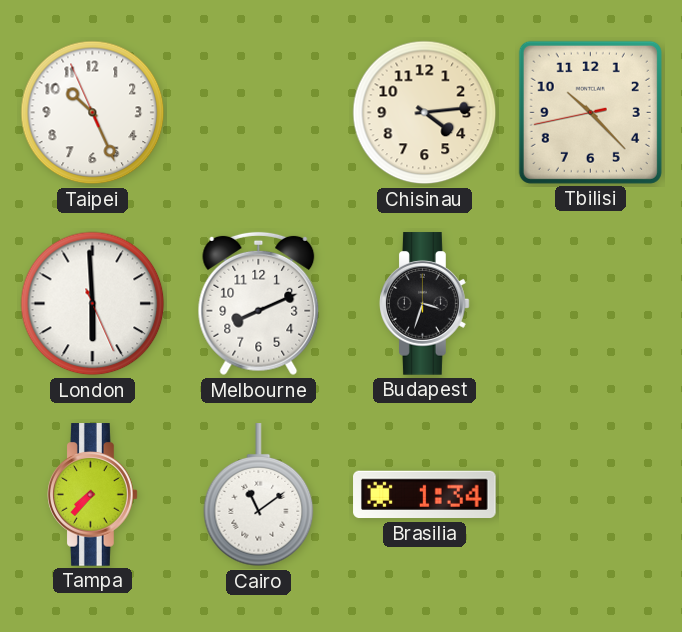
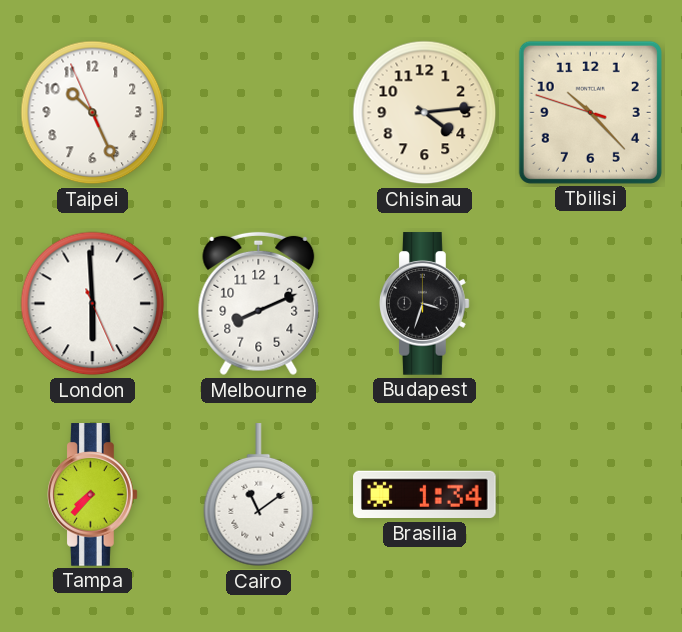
Tbilisi: 10:22:43 -> 10:22:48 (590, 112)
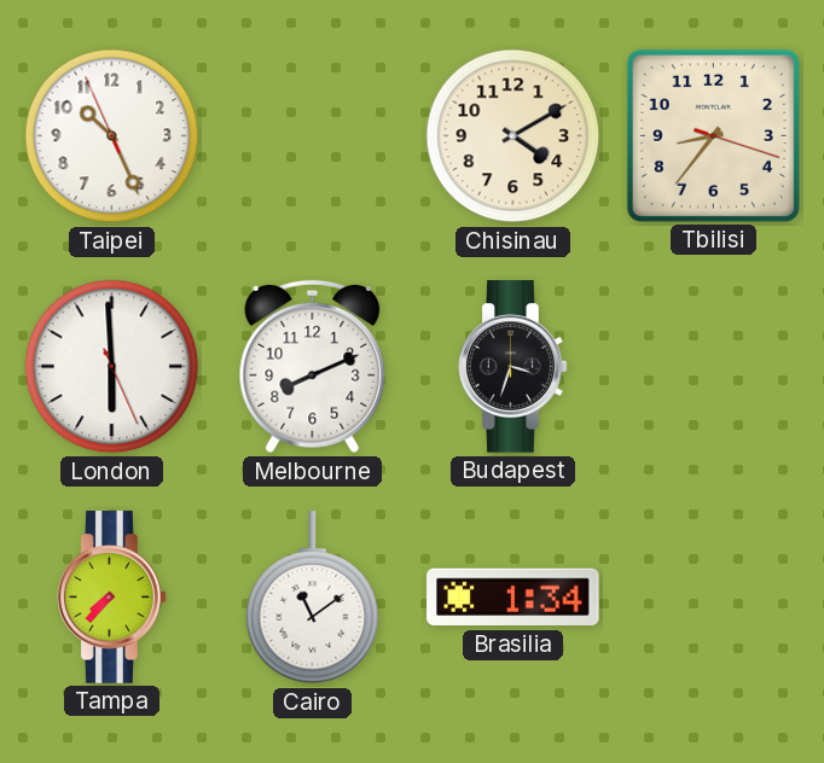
Chisinau: 4:14 -> 4:10 (513, 136)
Tbilisi: 10:22 -> 8:36 (713, 135)
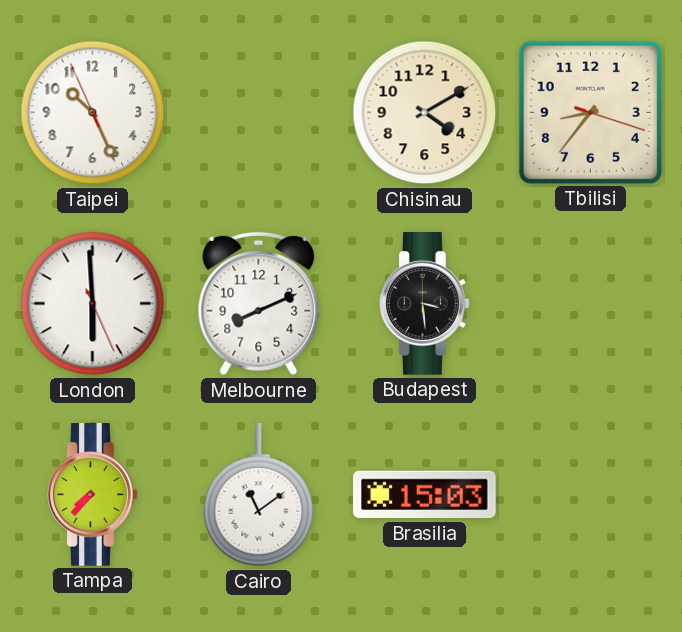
Budapest: 3:33 -> 3:29 (425, 304)
Brasilia: 1:34 -> 15:03 (425, 495)
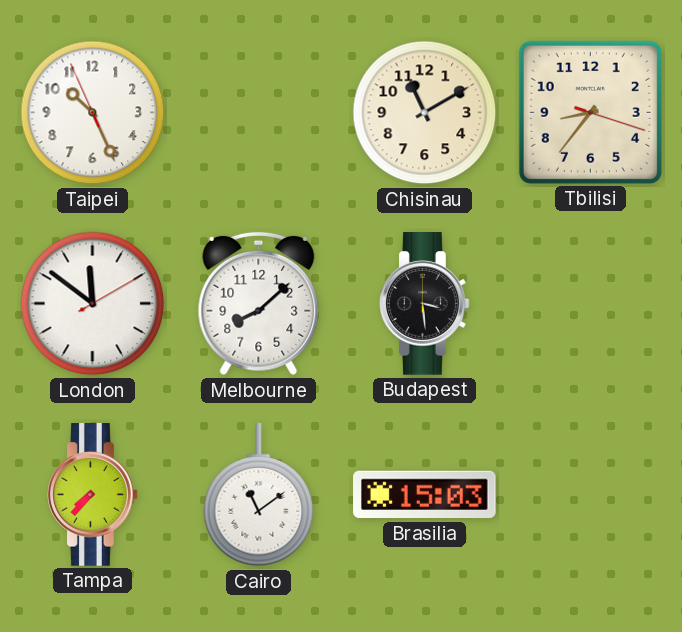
Chisinau: 4:10 -> 11:10 (425, 113)
London: 5:59 -> 11:51 (93, 304)
Melbourne: 8:11 -> 8:08 (259, 304)
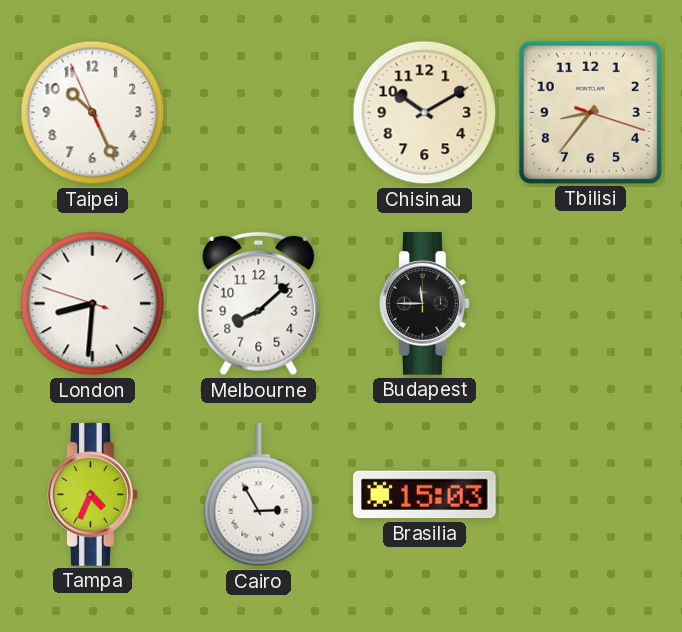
Chisinau: 11:10 -> 10:10 (425, 113)
London: 11:51 -> 8:30 (93, 304)
Budapest: 3:29 -> 11:45 (425, 304)
Tampa: 7:37 -> 4:34 (93, 495)
Cairo: 11:09 -> 2:55 (259, 495)
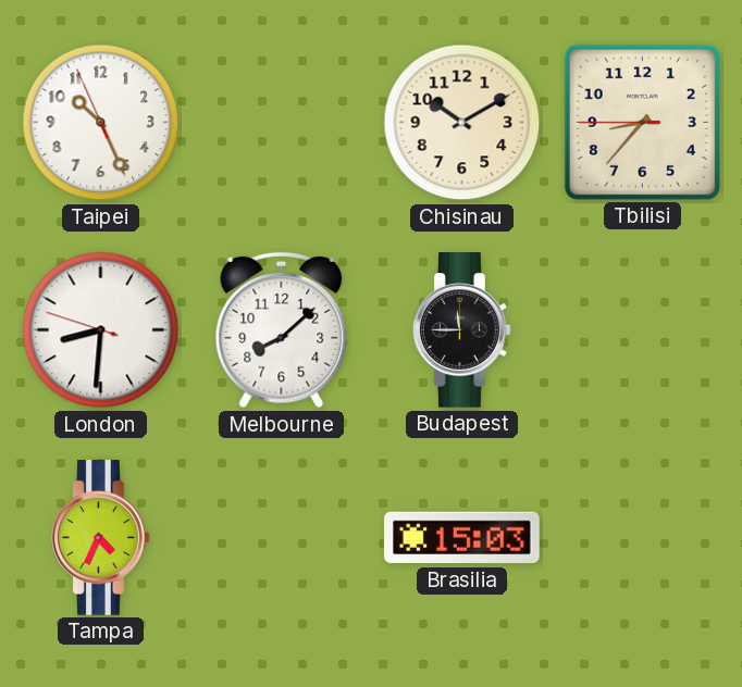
Tbilisi: 8:36:18 -> 8:36:45 (642, 122)
Cairo: 2:55 -> none (259, 495)
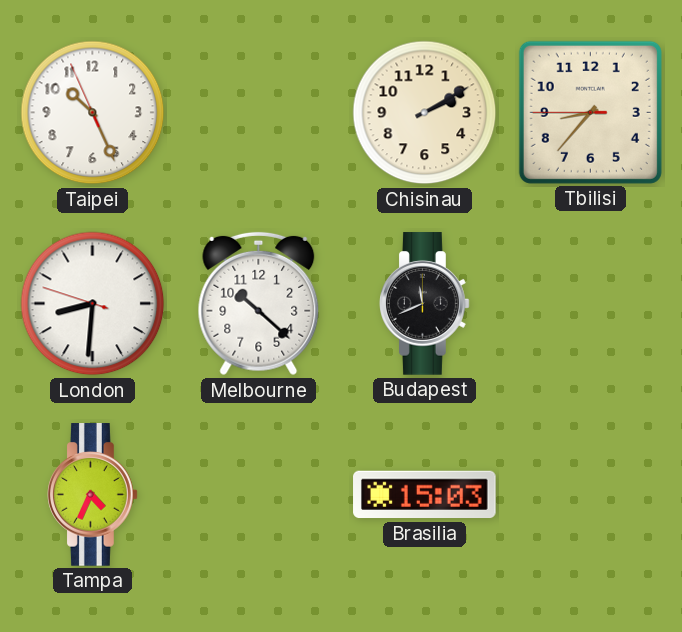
Chisinau: 10:10 -> 2:10 (425, 113)
Melbourne: 8:08 -> 10:22 (259, 304)
Budapest: 11:45 -> 11:41 (425, 304)
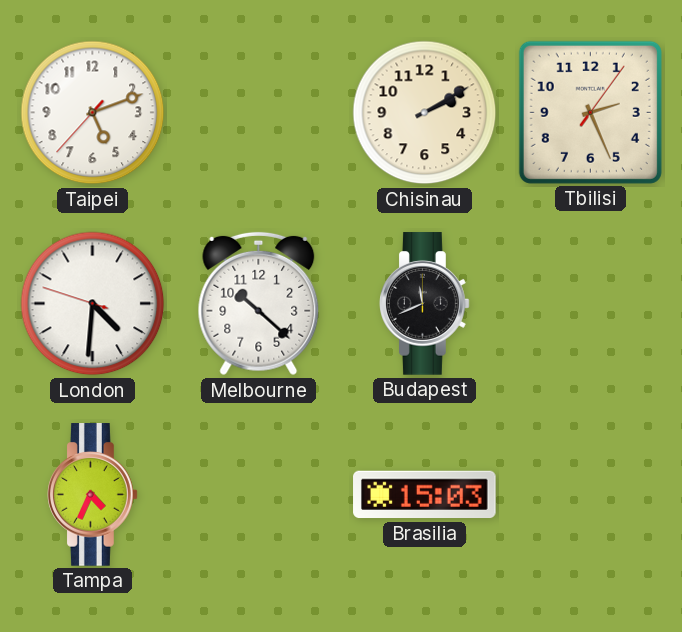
Taipei: 10:25 -> 5:11 (93, 113)
Tbilisi: 8:36 -> 2:26 (590, 112)
London: 8:30 -> 4:30 (93, 304)
